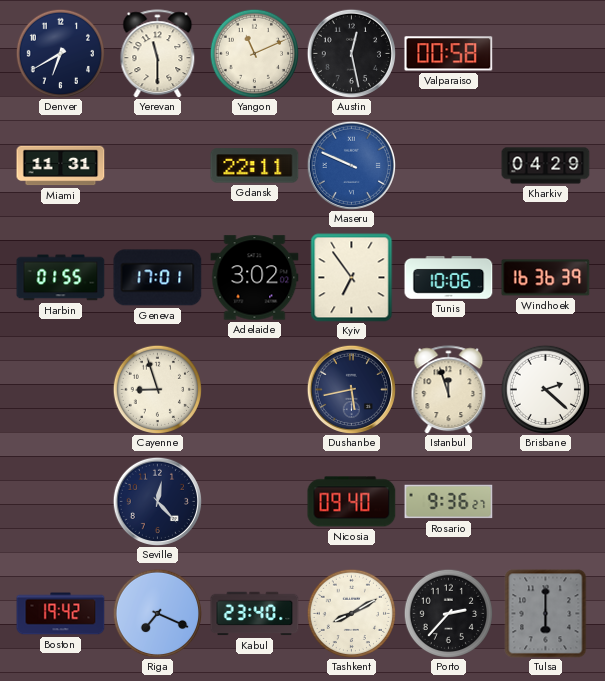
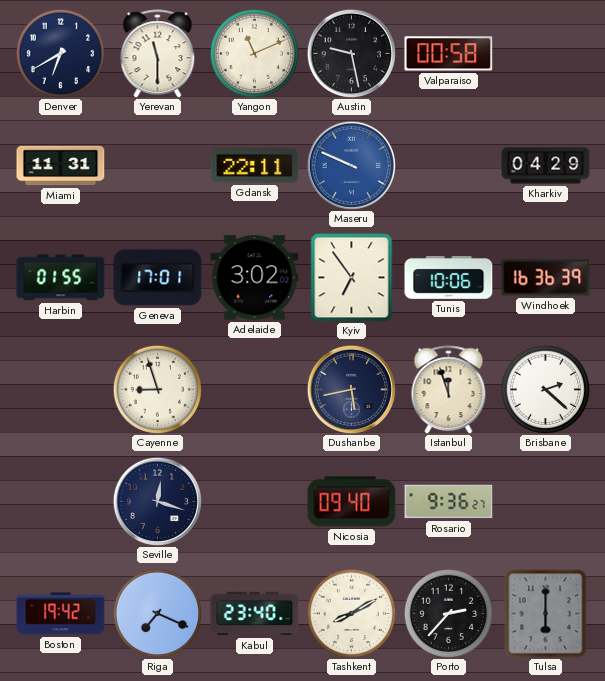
Austin: 12:28 -> 9:28 (351, 53)
Seville: 12:23 -> 12:18 (157, 501)
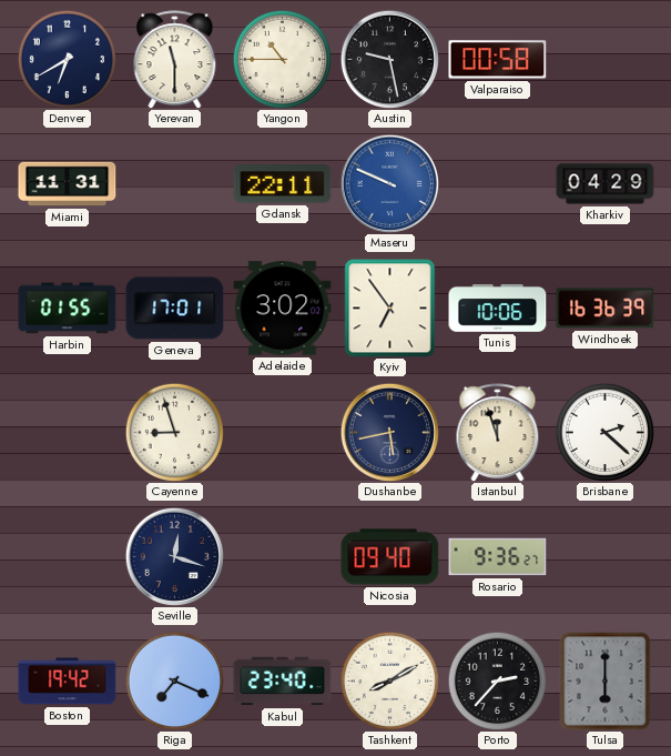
Yangon: 11:11 -> 10:45 (282, 59)
